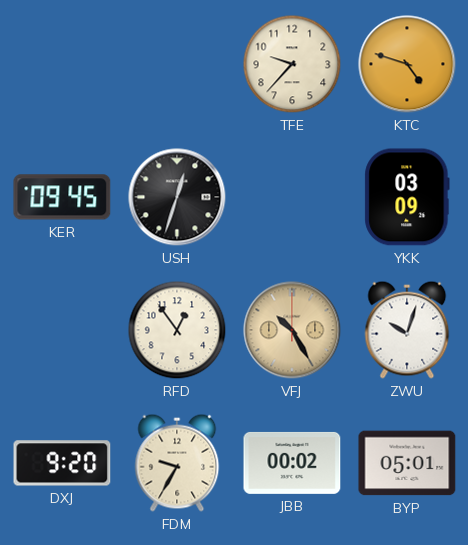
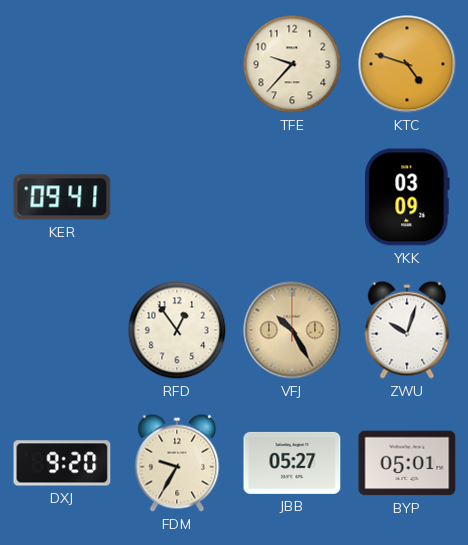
KER: 09:45 -> 09:41 (62, 197)
USH: 12:33 -> none (177, 197)
JBB: 00:02 -> 05:27 (292, 463)
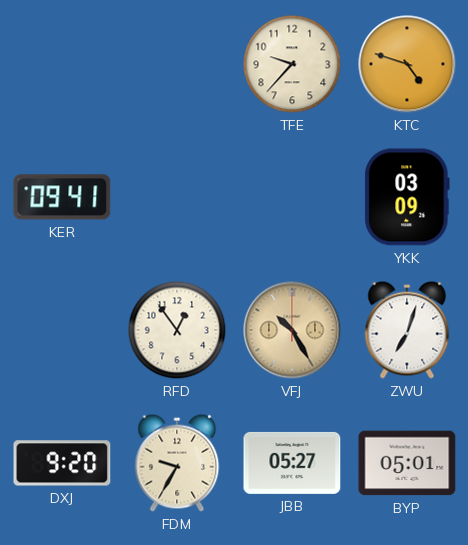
ZWU: 10:03 -> 7:03 (407, 330)
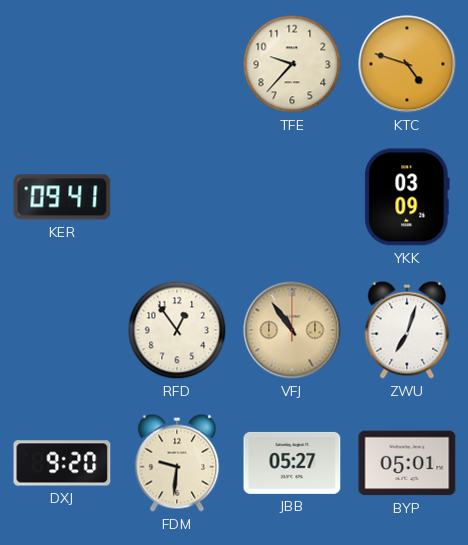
VFJ: 10:25 -> 10:54 (292, 330)
FDM: 9:35 -> 9:31 (177, 463)
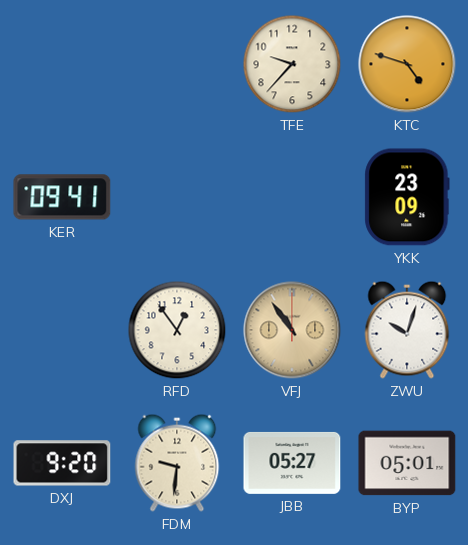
YKK: 03:09 -> 23:09 (407, 197)
ZWU: 7:03 -> 10:03 (407, 330)
